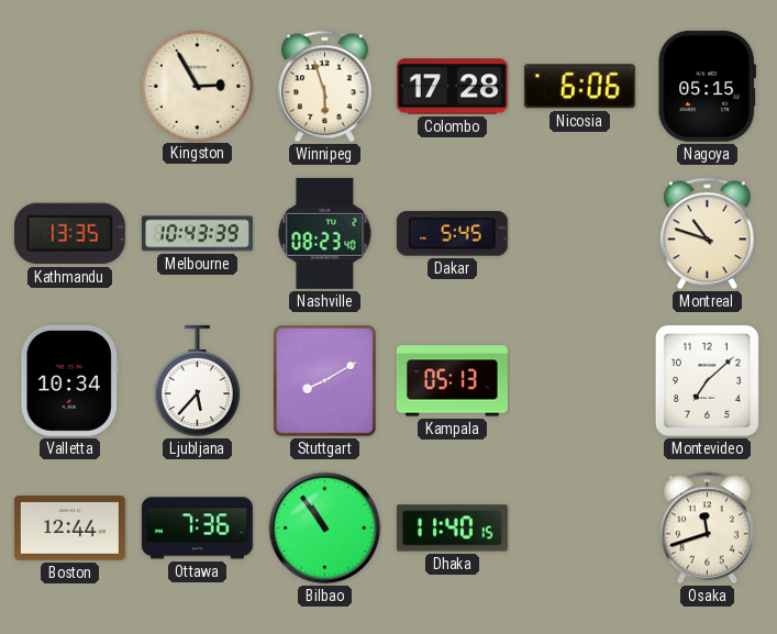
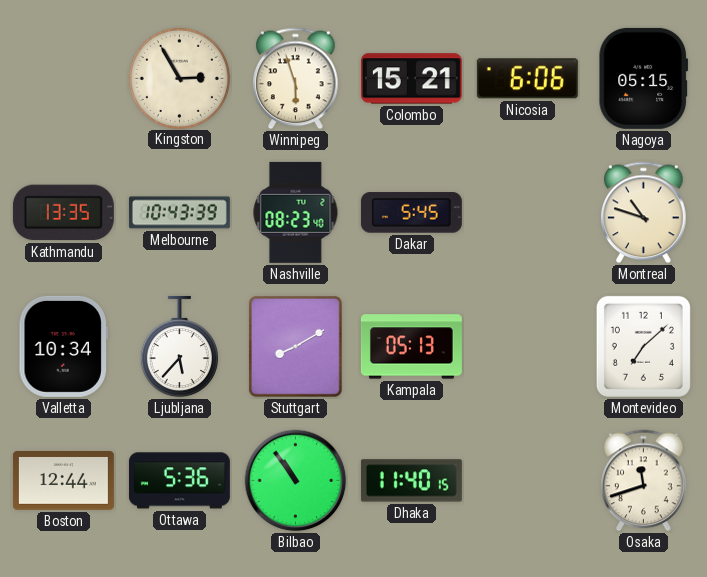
Colombo: 17:28 -> 15:21 (411, 79)
Ottawa: 7:36 -> 5:36 (179, 481)
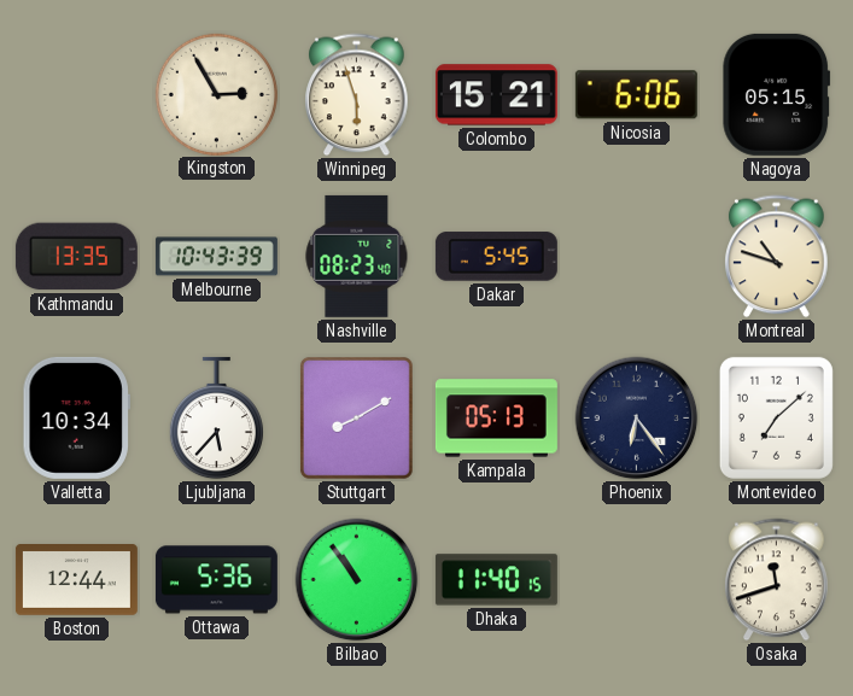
Phoenix: none -> 6:24 (637, 419)
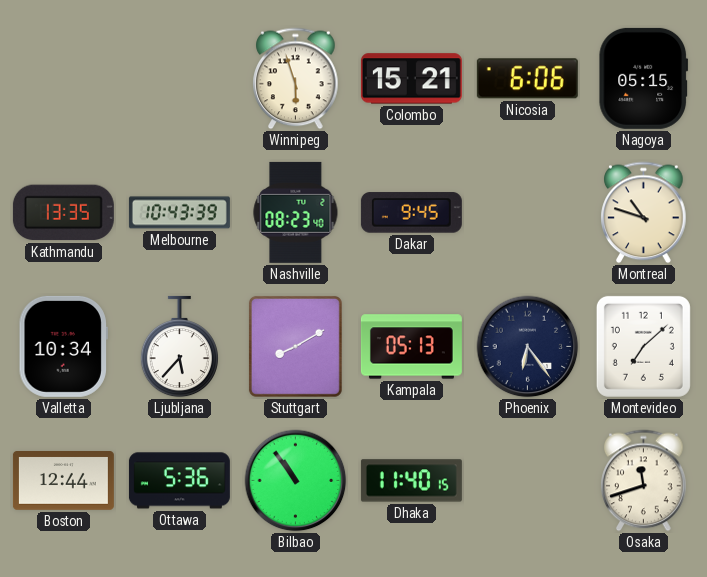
Kingston: 2:55 -> none (216, 94)
Dakar: 5:45 -> 9:45 (411, 213)
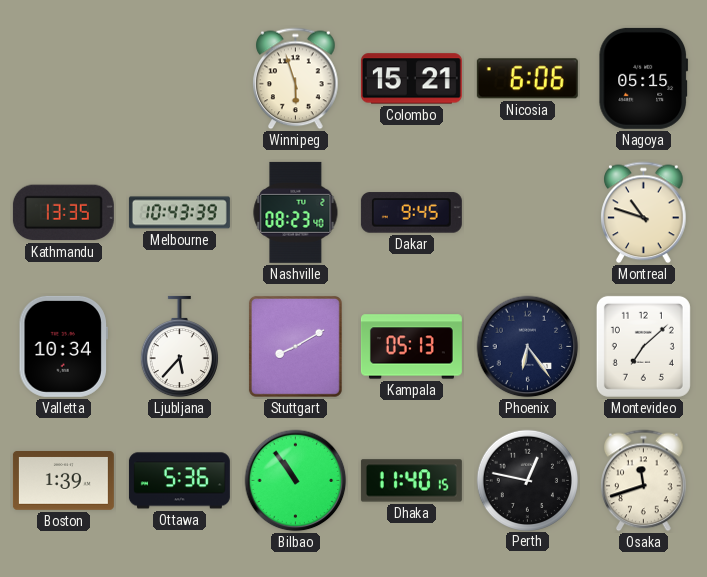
Boston: 12:44 -> 1:39 (63, 481)
Perth: none -> 12:47 (527, 480)
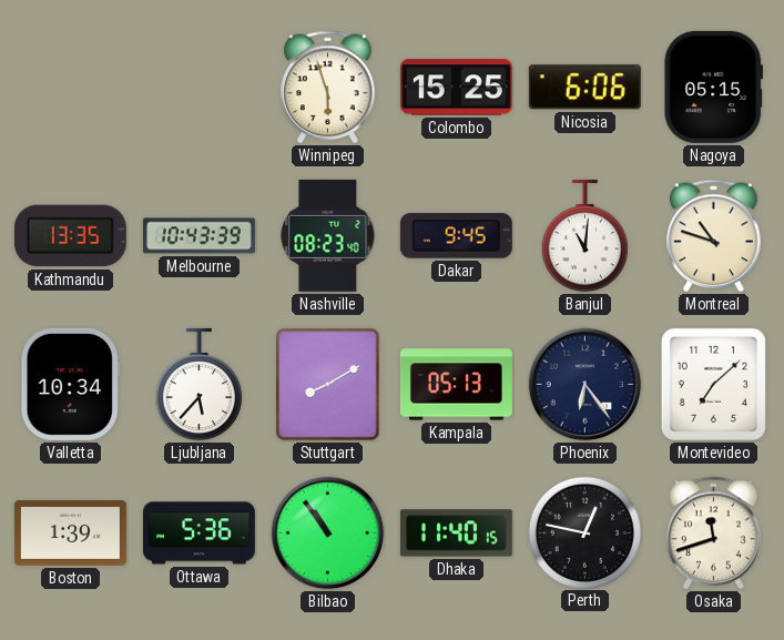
Colombo: 15:21 -> 15:25 (456, 88)
Banjul: none -> 11:01 (584, 236)
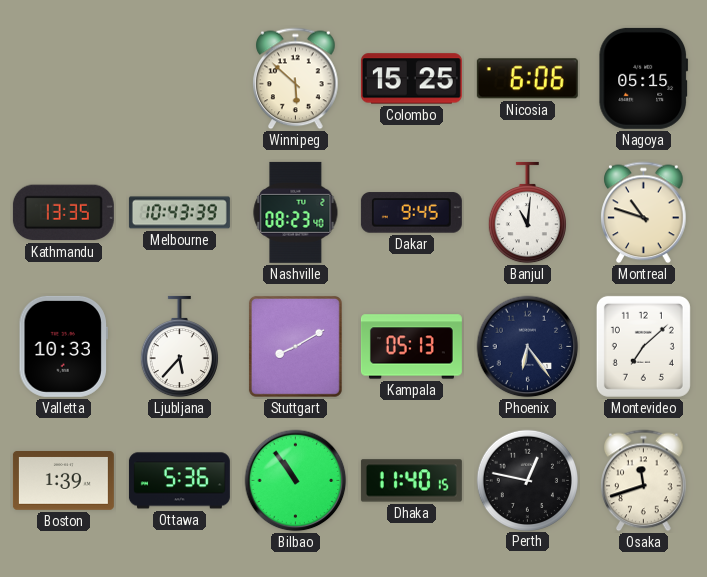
Winnipeg: 5:57 -> 5:52 (296, 79)
Valletta: 10:34 -> 10:33 (63, 346)
